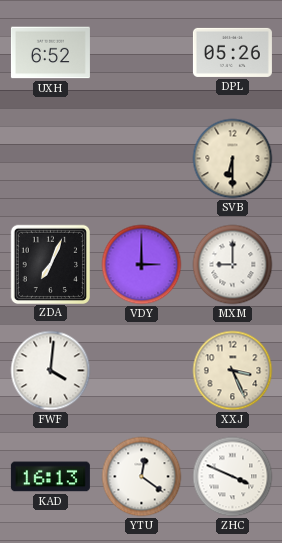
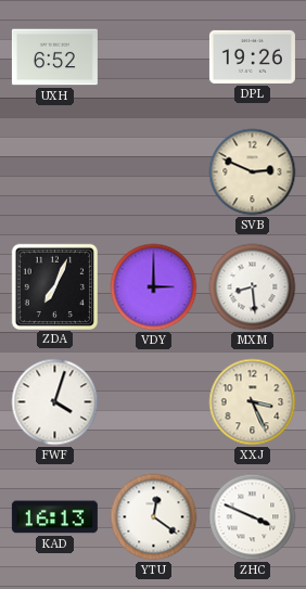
DPL: 05:26 -> 19:26 (252, 56)
SVB: 6:30 -> 2:49 (253, 172)
MXM: 9:00 -> 8:29 (253, 287)
FWF: 4:01 -> 4:03 (55, 402)
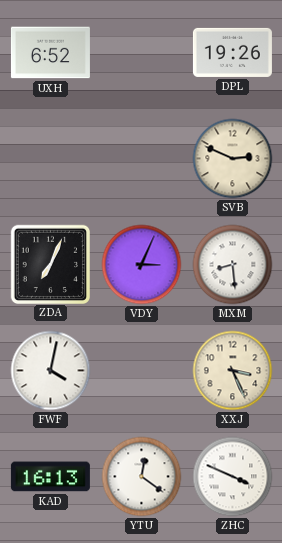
VDY: 3:00 -> 3:04 (142, 265)
FWF: 4:03 -> 4:02 (51, 371)
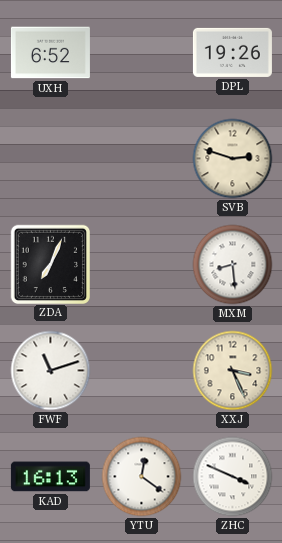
SVB: 2:49 -> 2:48 (233, 159)
VDY: 3:04 -> none (142, 265)
FWF: 4:02 -> 11:12 (51, 371)
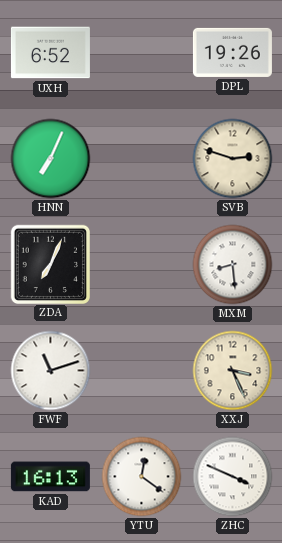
HNN: none -> 7:04 (51, 159)
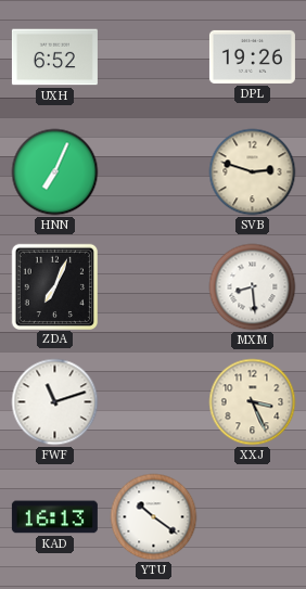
YTU: 12:21 -> 10:21 (154, 517)
ZHC: 3:49 -> none (233, 477)
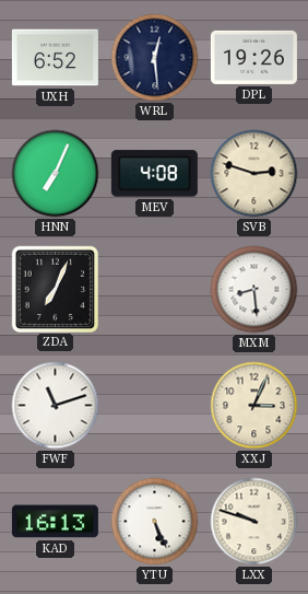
WRL: none -> 12:29 (155, 58)
MEV: none -> 4:08 (154, 174)
XXJ: 3:26 -> 3:04 (254, 406)
YTU: 10:21 -> 5:26 (155, 522)
LXX: none -> 9:48 (254, 522)
